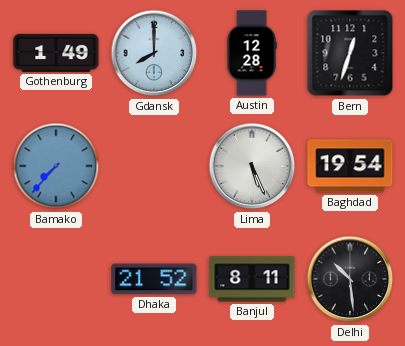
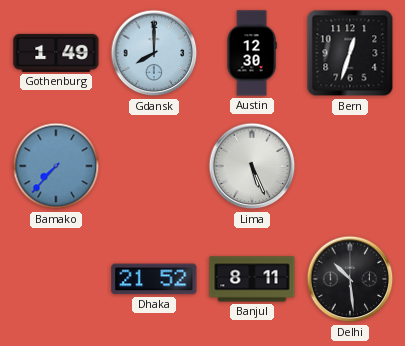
Austin: 12:28 -> 12:30 (252, 53)
Baghdad: 19:54 -> none (350, 166)
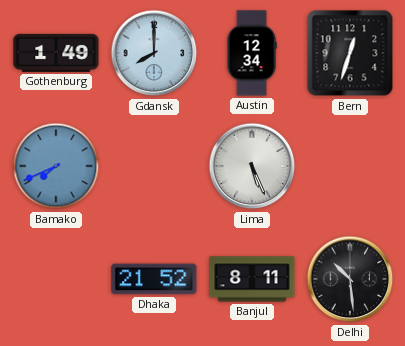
Austin: 12:30 -> 12:34 (252, 53)
Bamako: 7:37 -> 7:41 (56, 166)
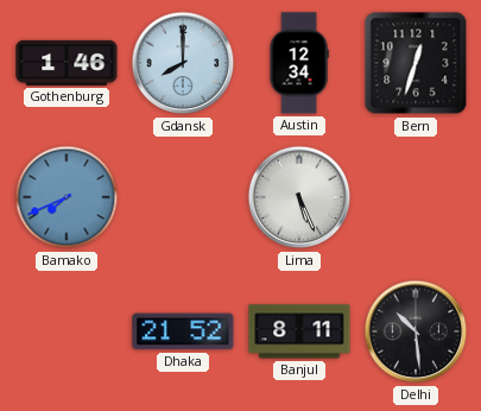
Gothenburg: 1:49 -> 1:46 (67, 63)
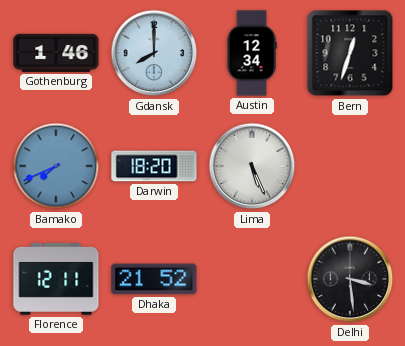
Darwin: none -> 18:20 (154, 166)
Florence: none -> 12:11 (56, 279)
Banjul: 8:11 -> none (299, 331)
Delhi: 10:29 -> 3:29 (350, 279)
